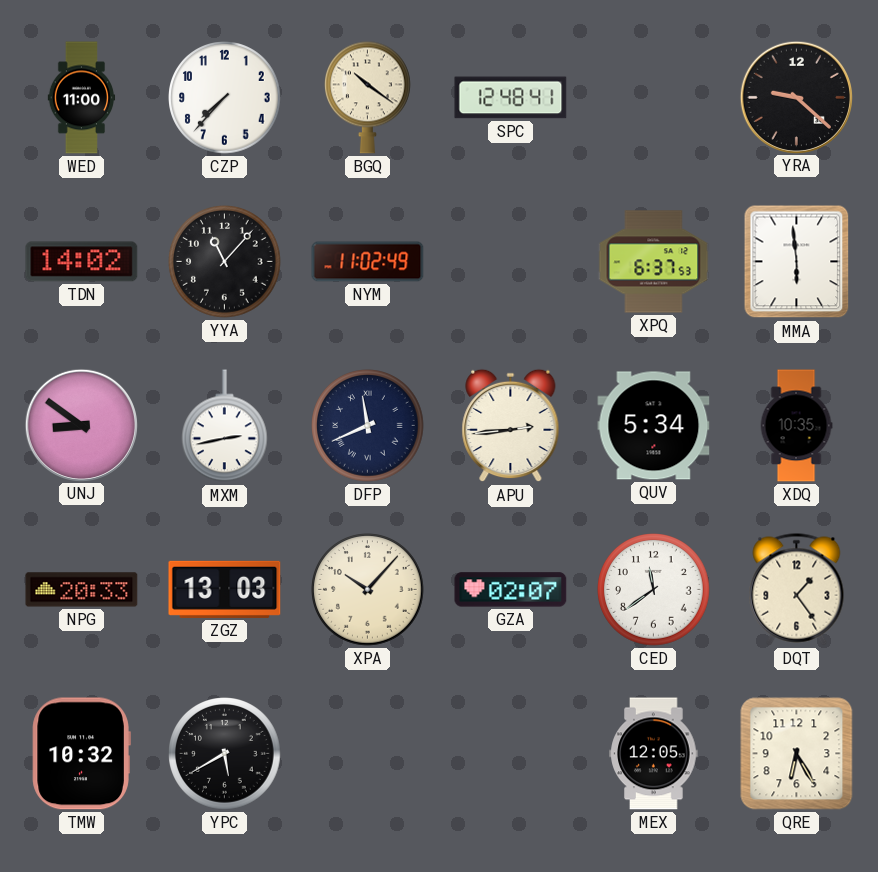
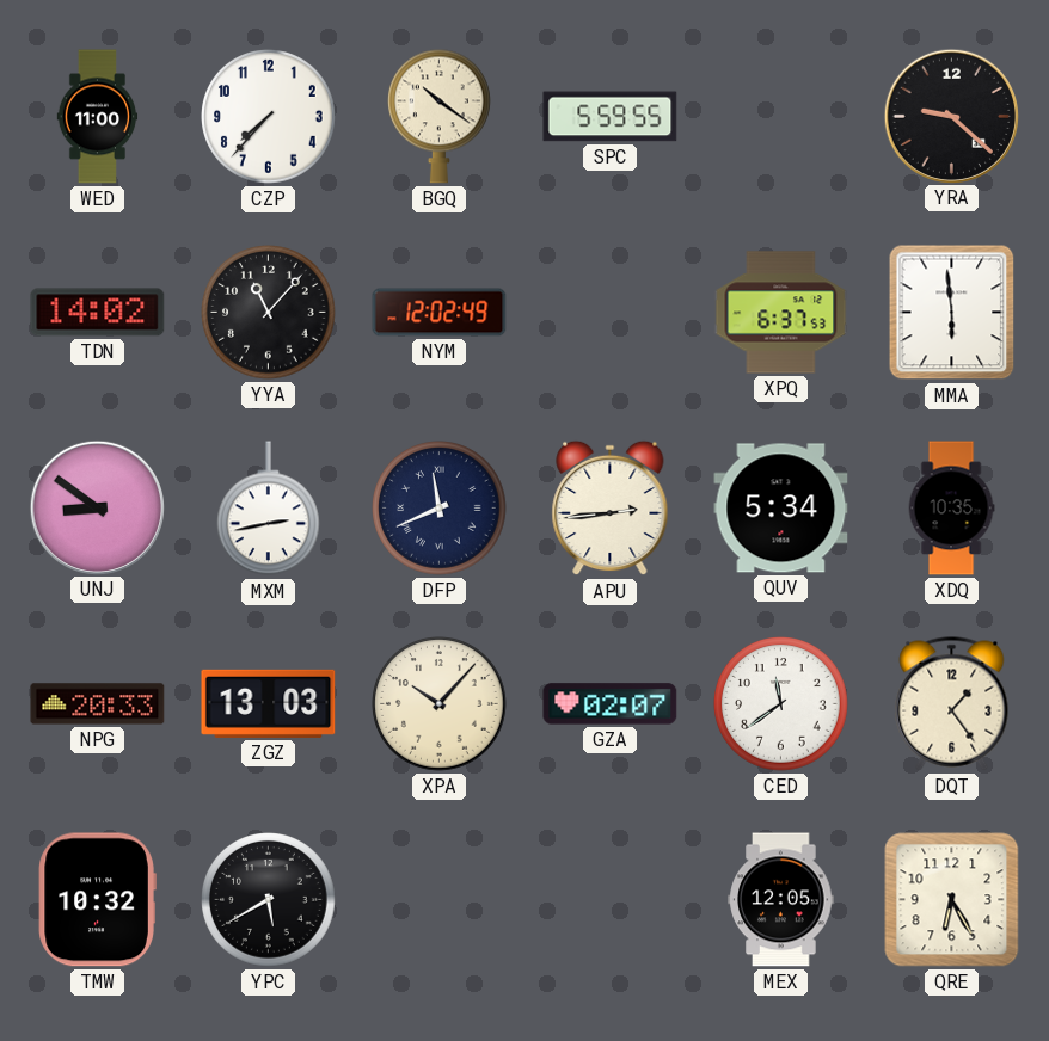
SPC: 12:48 -> 5:59 (611, 117)
NYM: 11:02 -> 12:02 (440, 313)
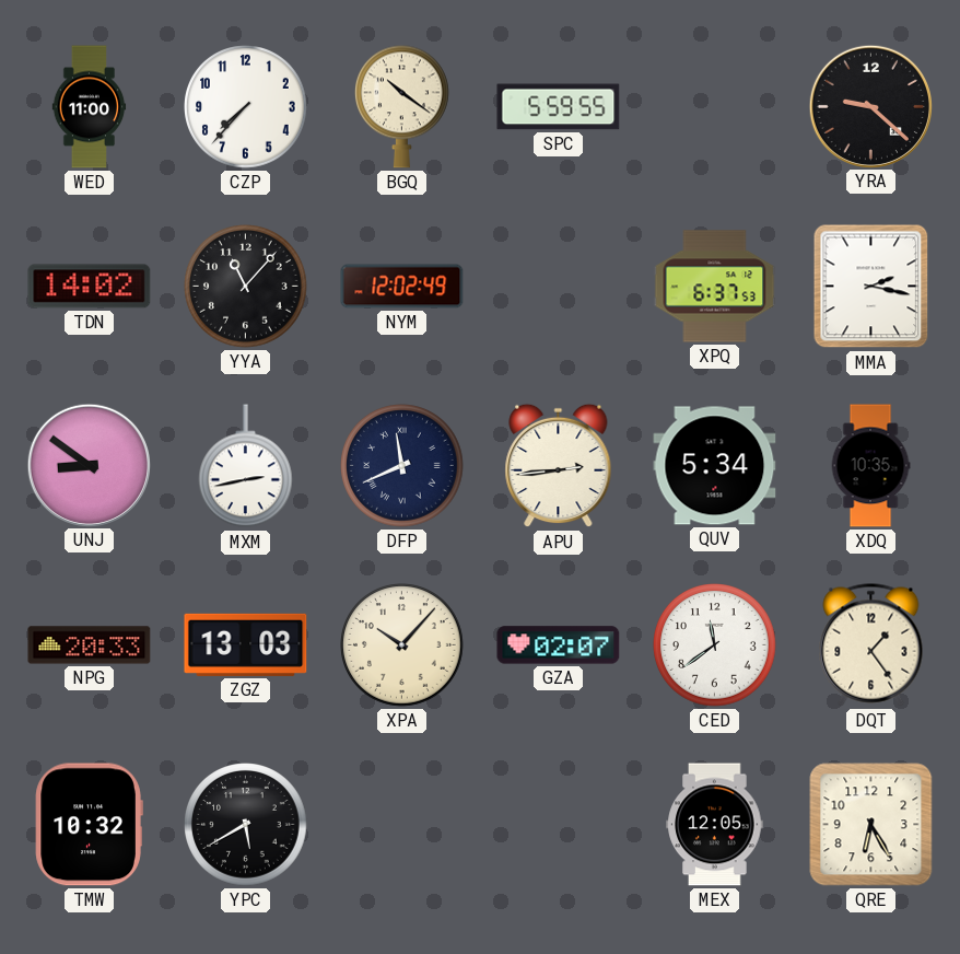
MMA: 5:59 -> 2:17 (871, 287)
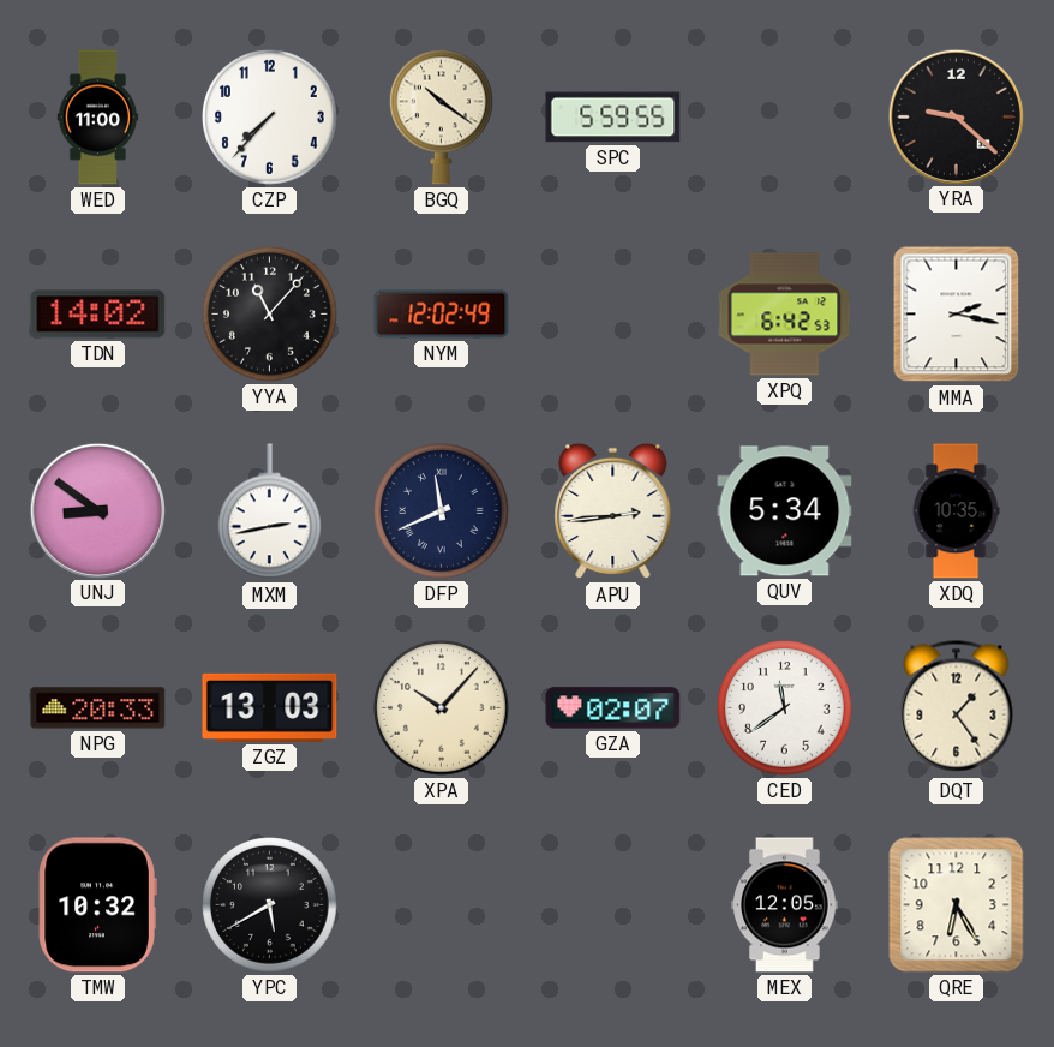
XPQ: 6:37 -> 6:42 (785, 315)
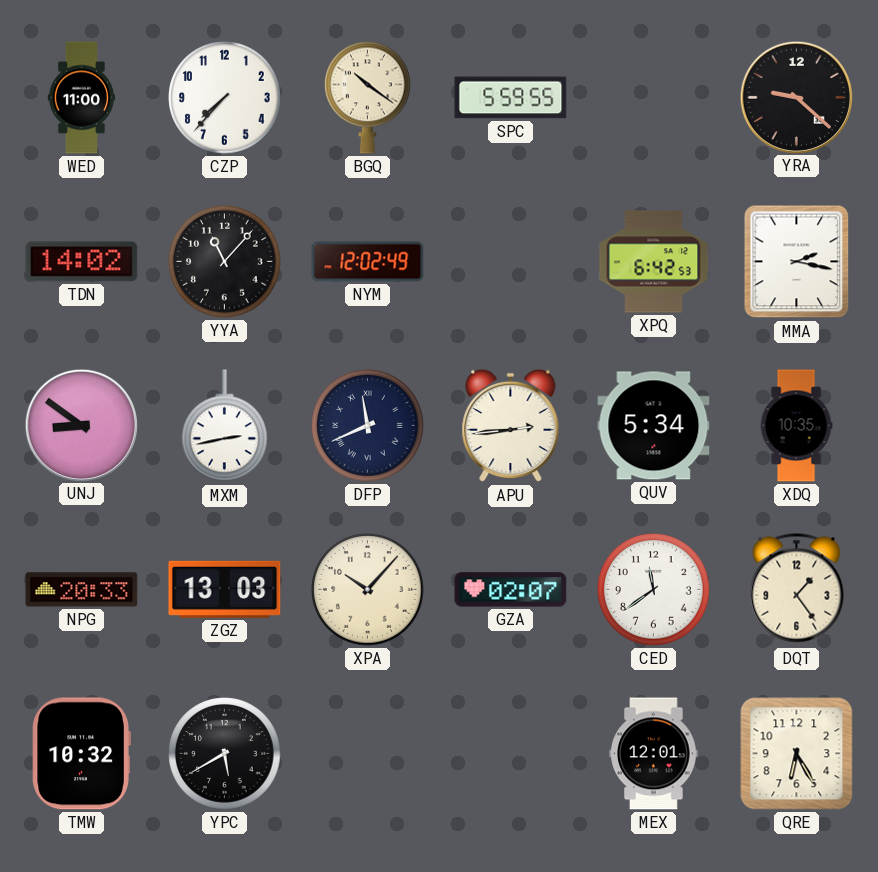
MEX: 12:05 -> 12:01 (654, 754)
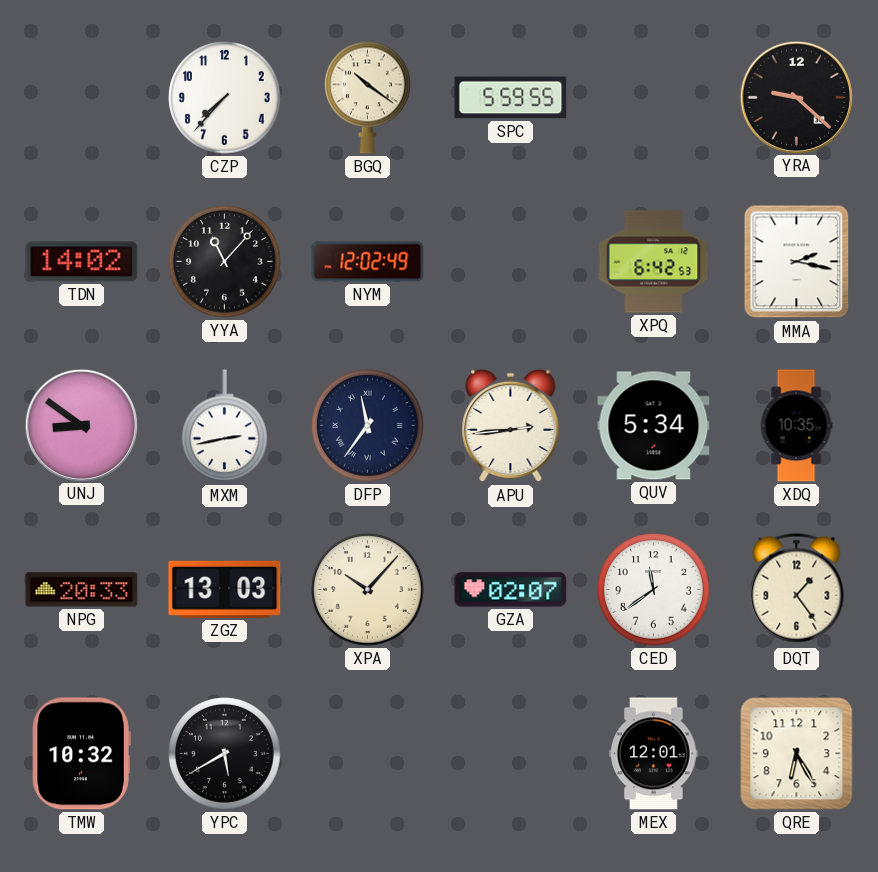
WED: 11:00 -> none (82, 98)
DFP: 11:41 -> 11:36 (368, 426)
